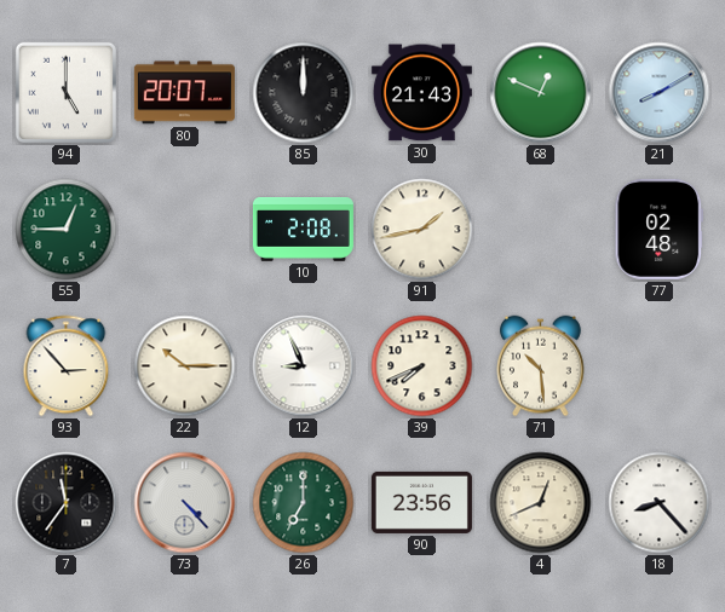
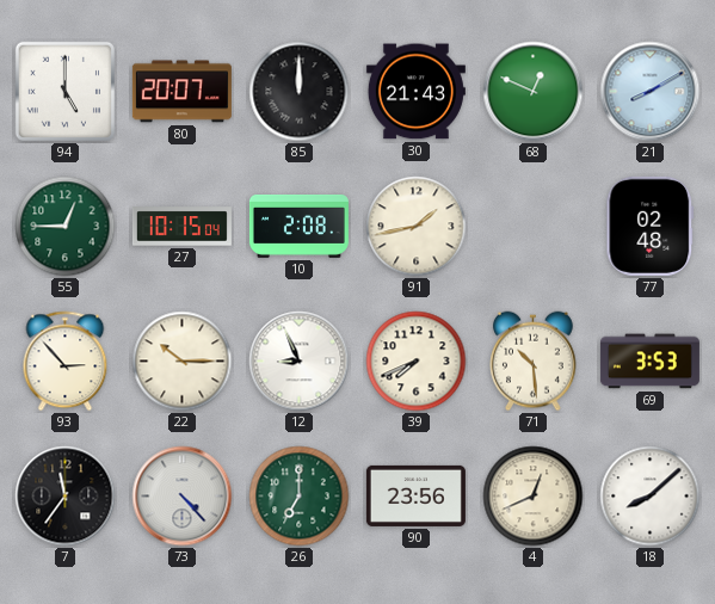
27: none -> 10:15 (181, 227)
69: none -> 3:53 (649, 362)
18: 8:23 -> 8:08 (651, 497)
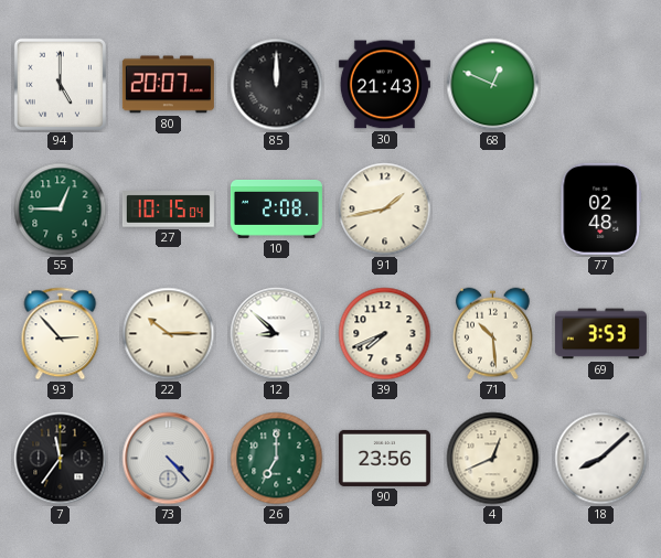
21: 8:10 -> none (651, 92)
12: 8:56 -> 8:52 (277, 334)
